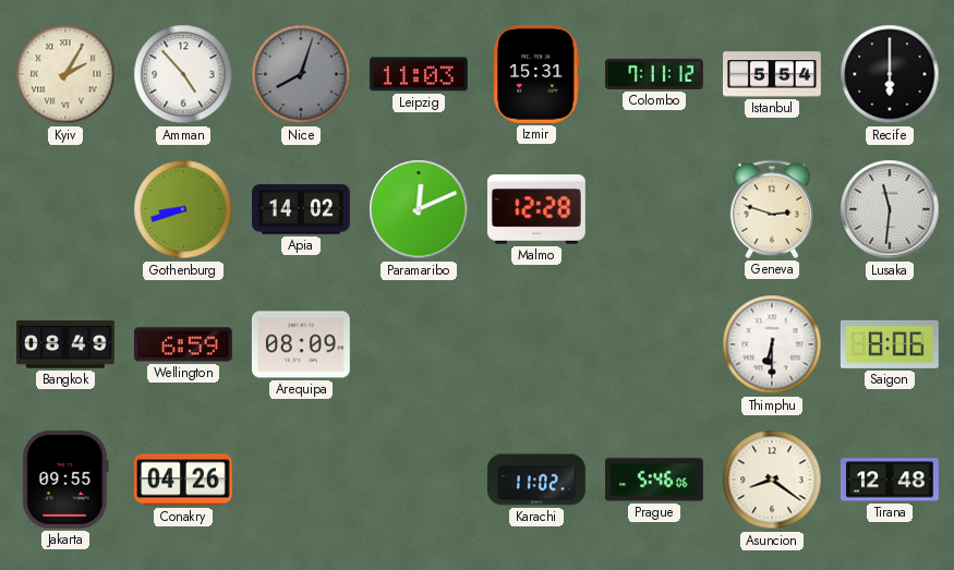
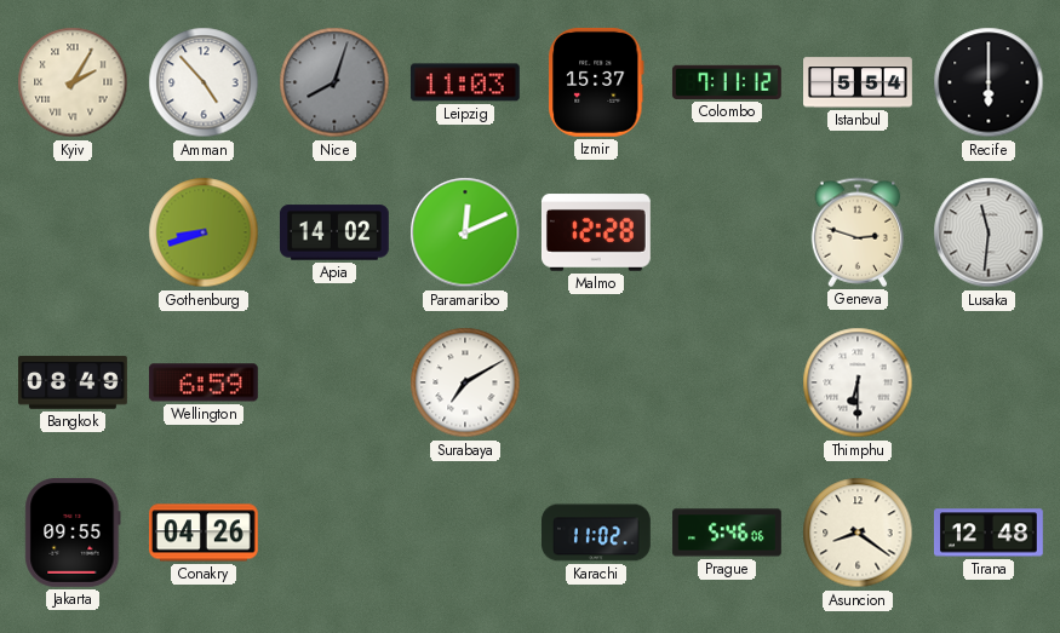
Izmir: 15:31 -> 15:37 (596, 82)
Arequipa: 08:09 -> none (301, 344)
Surabaya: none -> 7:10 (465, 382)
Saigon: 8:06 -> none (890, 344)
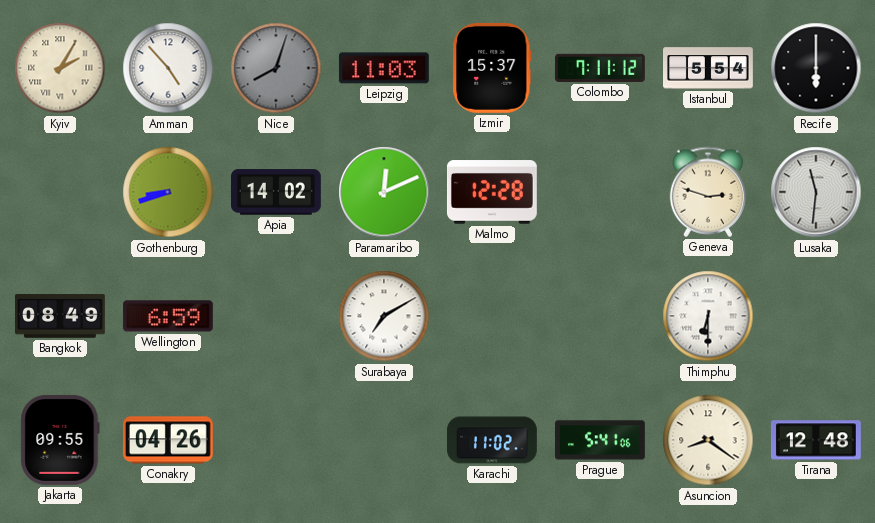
Prague: 5:46 -> 5:41 (601, 440)
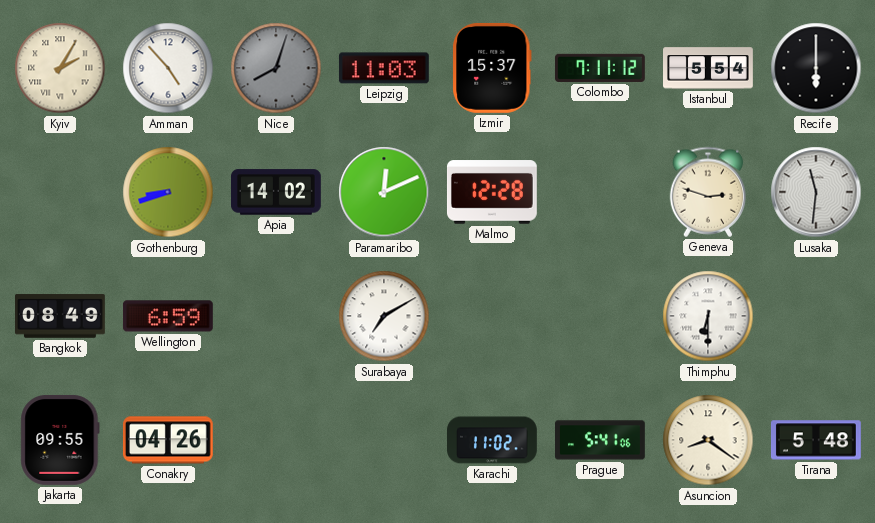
Tirana: 12:48 -> 5:48 (816, 440)
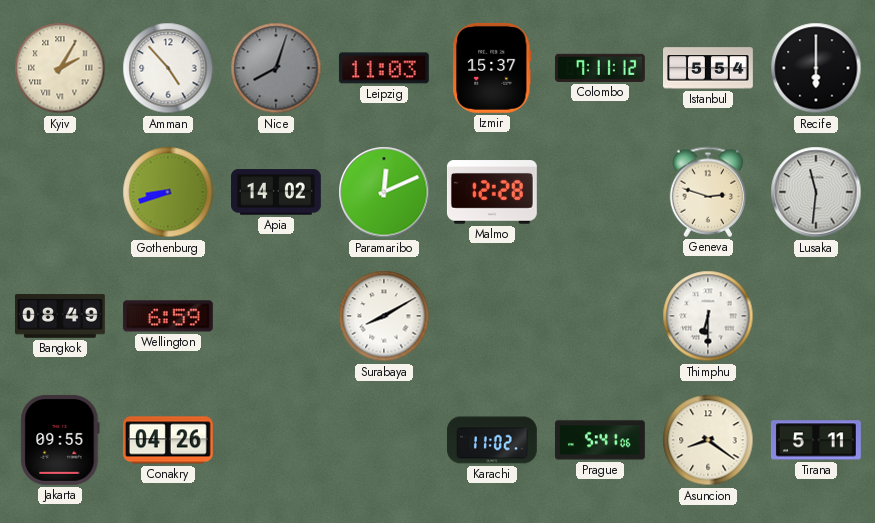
Surabaya: 7:10 -> 8:10 (384, 316)
Tirana: 5:48 -> 5:11 (816, 440)
